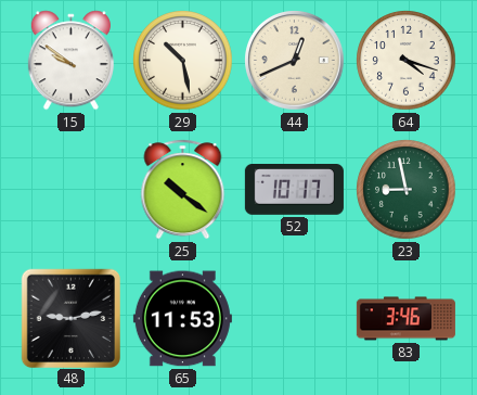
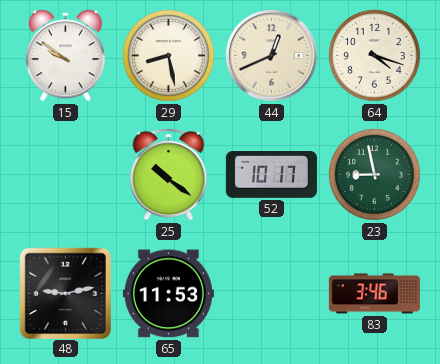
29: 10:28 -> 8:28 (169, 56)
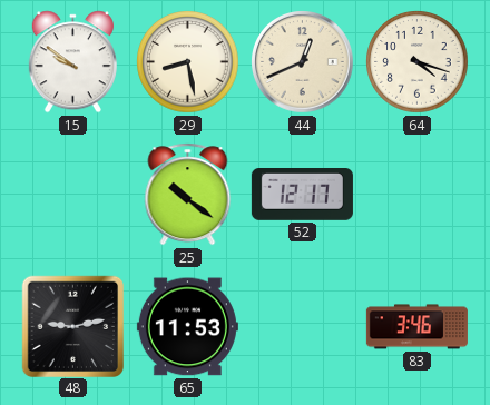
52: 10:17 -> 12:17 (302, 195)
23: 8:58 -> none (375, 175)
